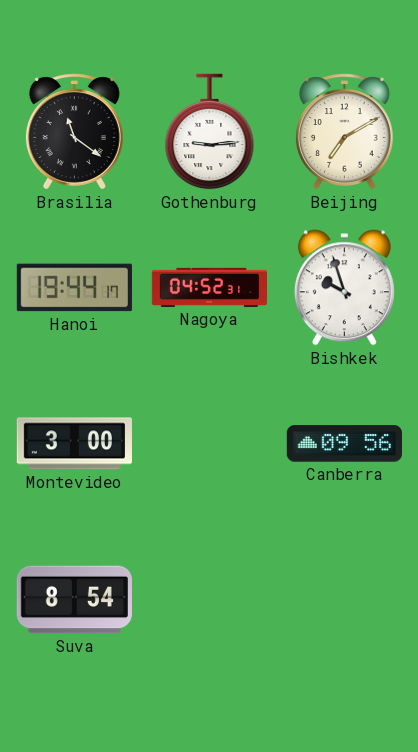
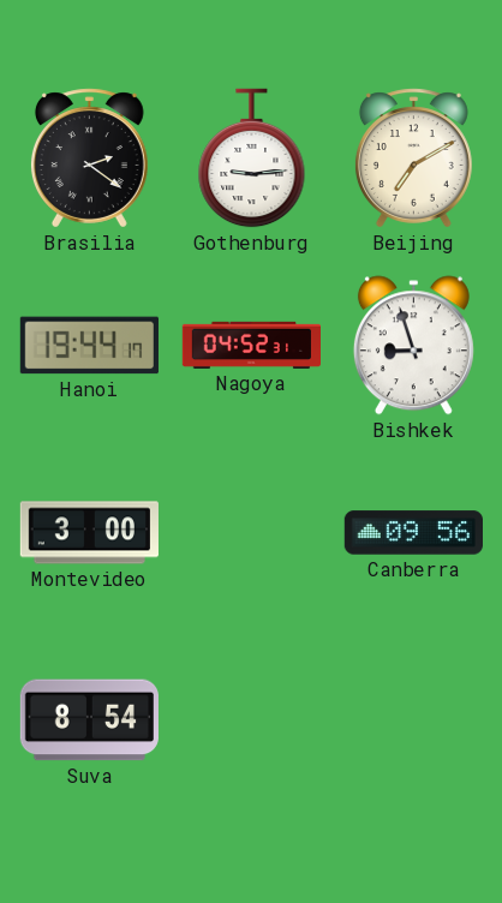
Brasilia: 11:21 -> 2:21 (89, 159)
Bishkek: 9:57 -> 8:57 (413, 346)
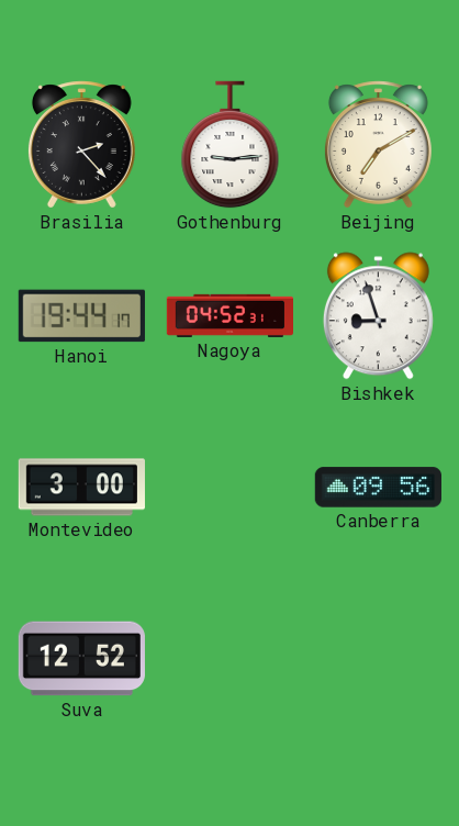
Brasilia: 2:21 -> 2:23 (81, 145)
Suva: 8:54 -> 12:52 (81, 659)
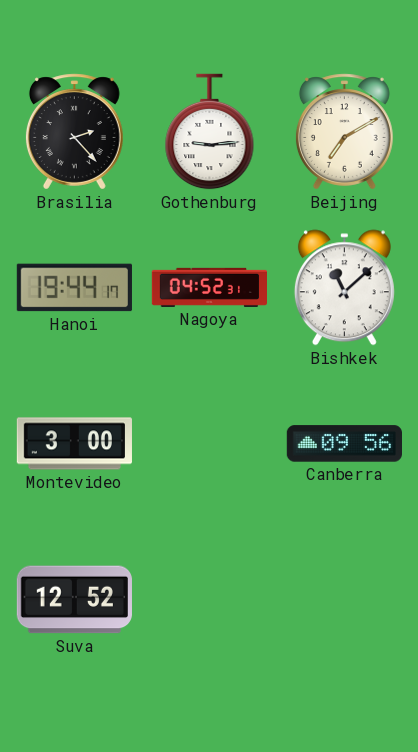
Bishkek: 8:57 -> 11:08 (344, 288)
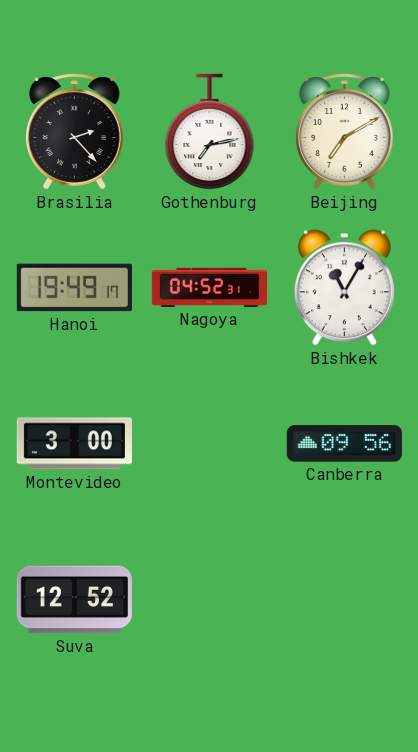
Gothenburg: 9:14 -> 7:13 (210, 132)
Hanoi: 19:44 -> 19:49 (74, 288)
Bishkek: 11:08 -> 11:05 (344, 288)
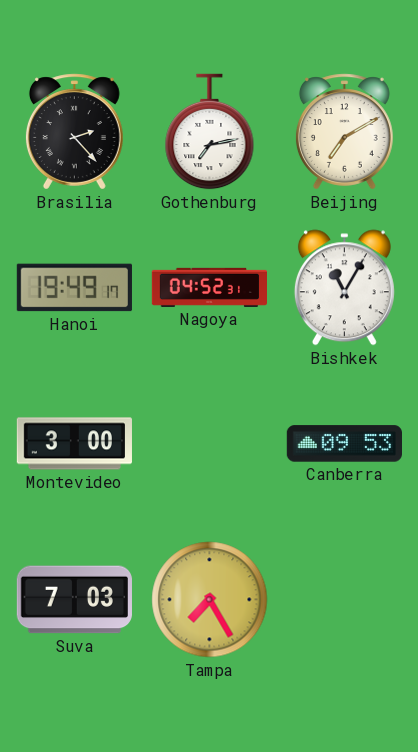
Canberra: 09:56 -> 09:53 (344, 444)
Suva: 12:52 -> 7:03 (74, 600)
Tampa: none -> 7:25 (210, 600)
